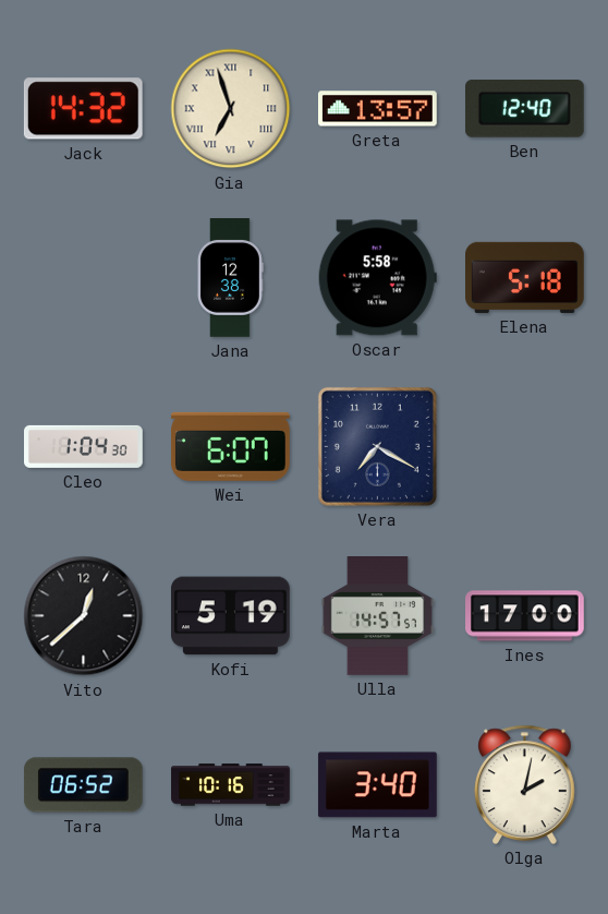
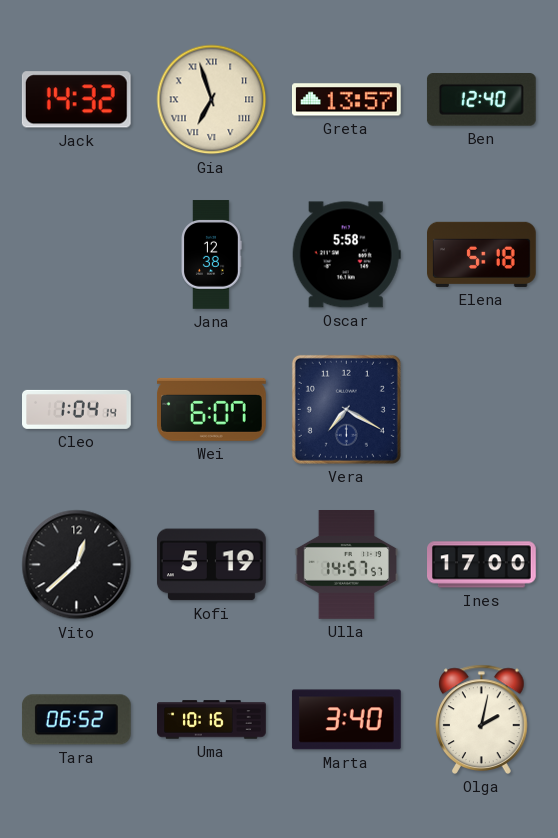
Cleo: 1:04:30 -> 1:04:14 (77, 409)
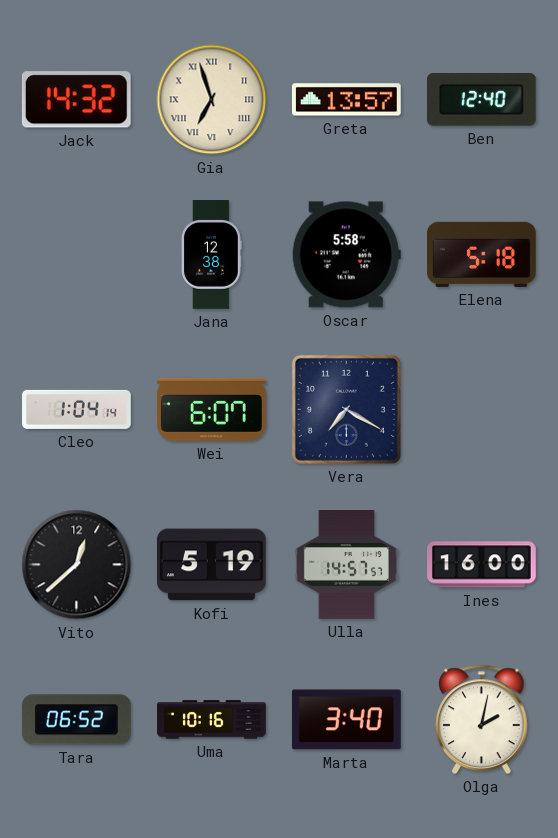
Ines: 17:00 -> 16:00 (482, 565)
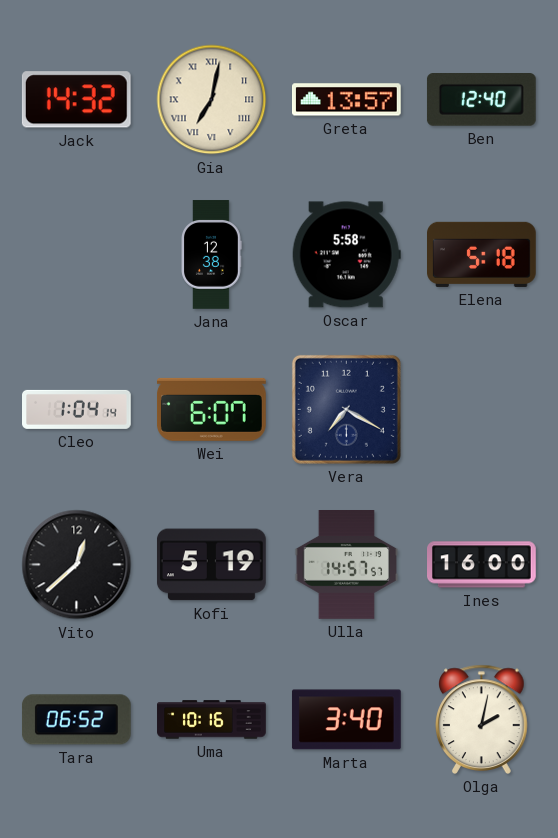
Gia: 6:57 -> 7:02 (212, 100)
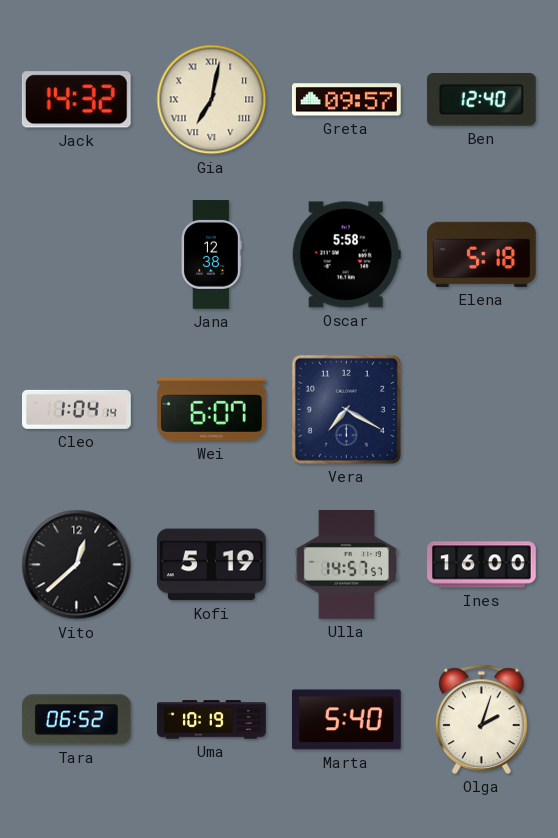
Greta: 13:57 -> 09:57 (347, 100)
Uma: 10:16 -> 10:19 (212, 720)
Marta: 3:40 -> 5:40 (346, 720)
Olga: 2:02 -> 2:03 (482, 719)
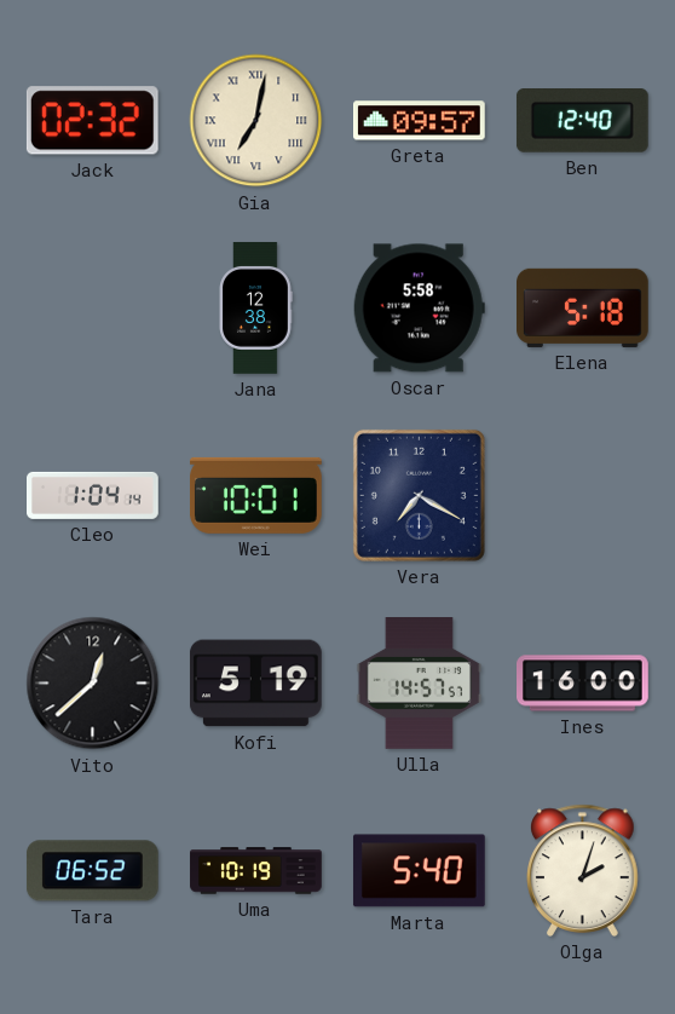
Jack: 14:32 -> 02:32 (92, 121)
Wei: 6:07 -> 10:01 (256, 495)
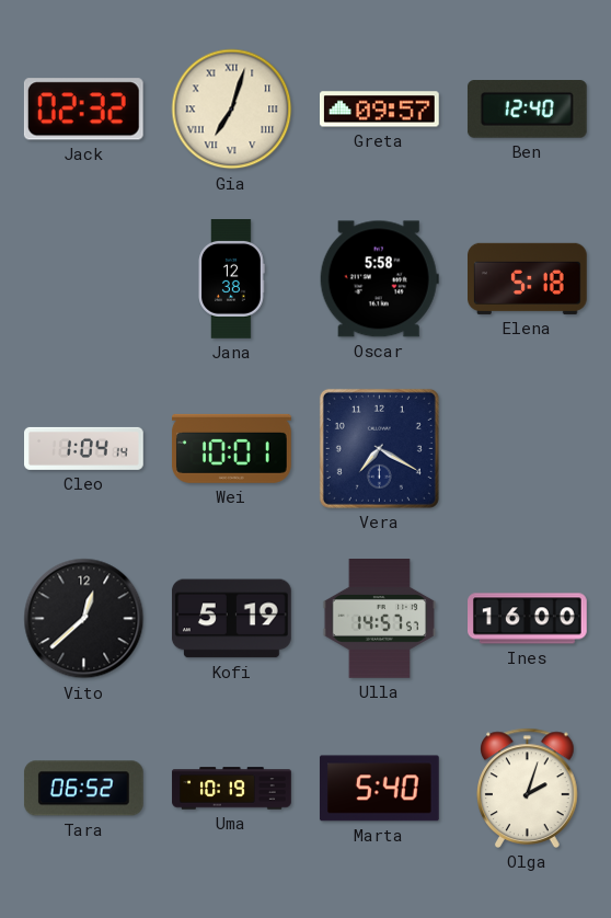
Gia: 7:02 -> 7:03 (232, 110)
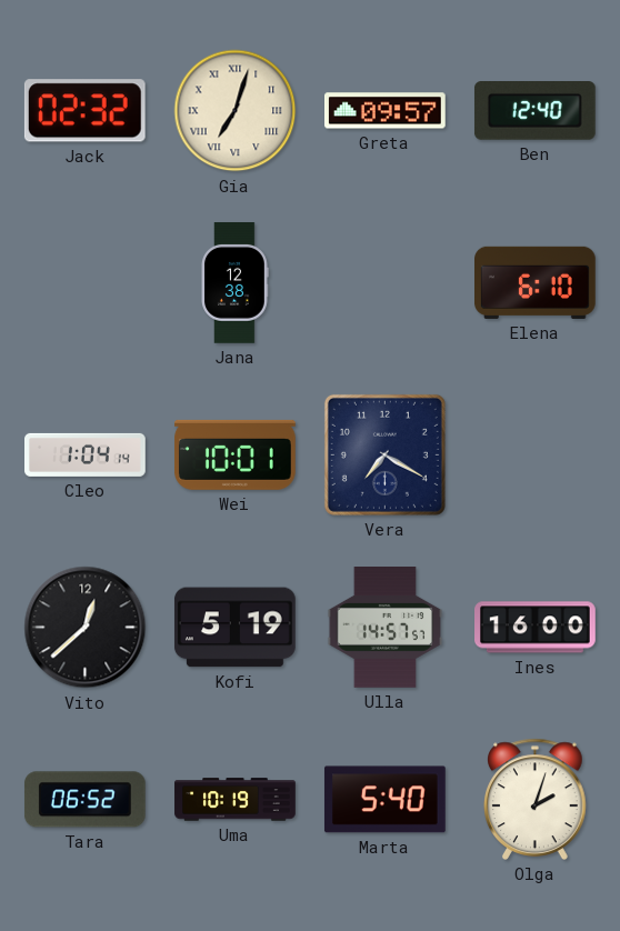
Oscar: 5:58 -> none (379, 279)
Elena: 5:18 -> 6:10 (536, 282)
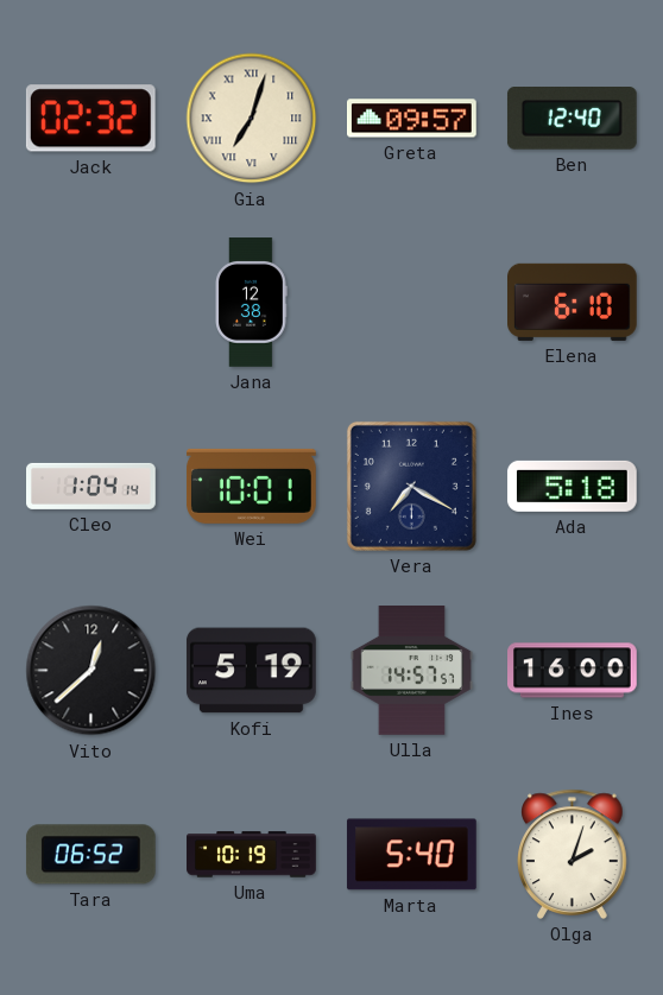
Ada: none -> 5:18 (572, 486)
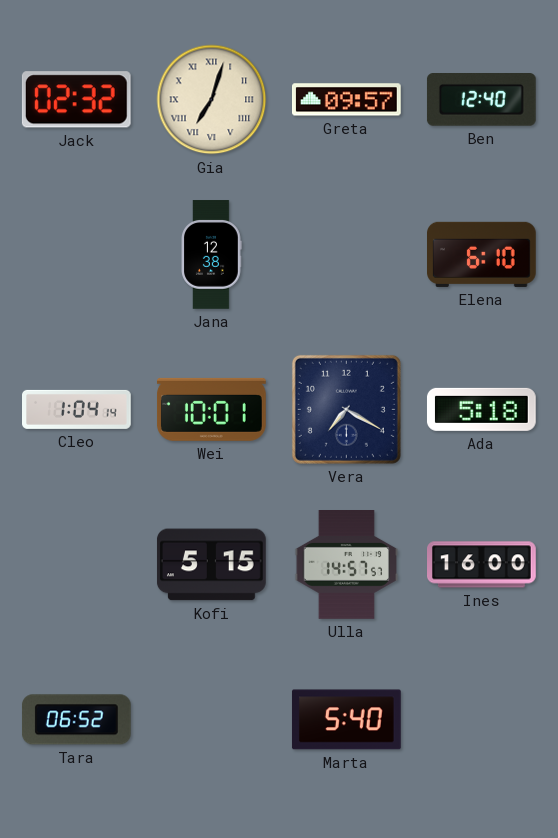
Vito: 12:38 -> none (91, 671)
Kofi: 5:19 -> 5:15 (212, 565)
Uma: 10:19 -> none (252, 855)
Olga: 2:03 -> none (573, 854)
